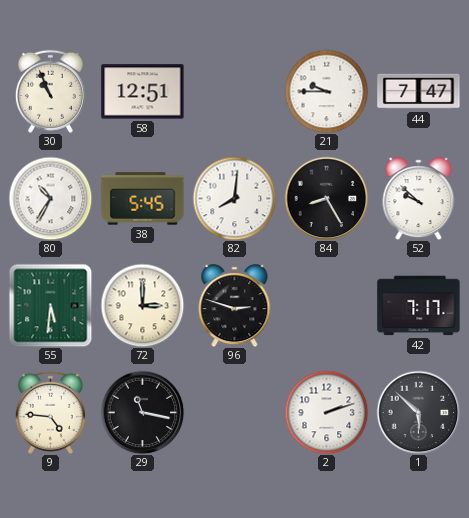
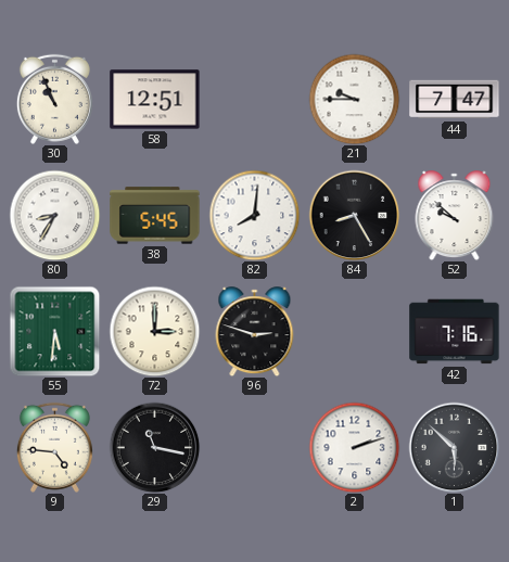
80: 10:35 -> 8:35 (54, 215)
42: 7:17 -> 7:16 (455, 332)
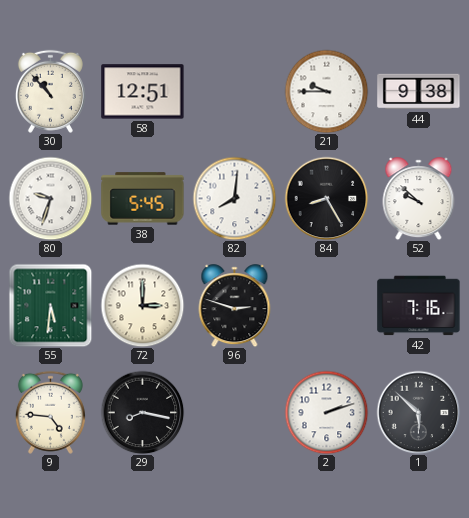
30: 10:56 -> 10:53 (50, 91)
44: 7:47 -> 9:38 (419, 92)
80: 8:35 -> 9:33 (50, 198)
29: 11:17 -> 8:17 (142, 412)
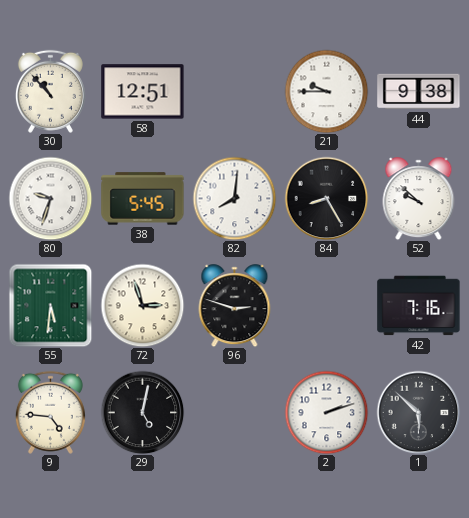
72: 3:00 -> 2:57 (142, 305)
29: 8:17 -> 5:02 (142, 412)
